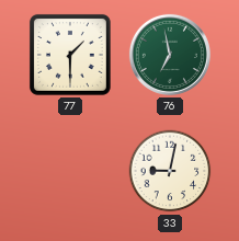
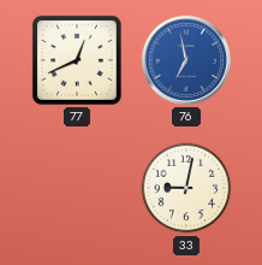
77: 1:30 -> 12:41 (77, 60)
76 dial: green -> blue (186, 60)
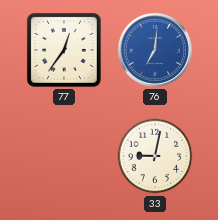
77: 12:41 -> 12:36 (64, 50)
76: 6:58 -> 7:01 (155, 50)
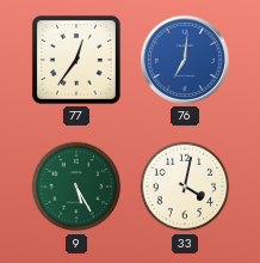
9: none -> 5:25 (76, 186)
33: 9:02 -> 4:02 (185, 186)
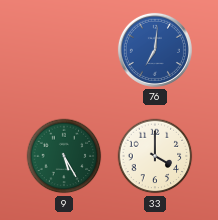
77: 12:36 -> none (76, 60)
33: 4:02 -> 4:00 (155, 156)
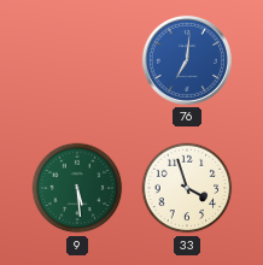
9: 5:25 -> 5:29 (77, 188)
33: 4:00 -> 3:57 (187, 188)
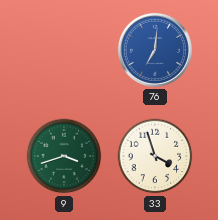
9: 5:29 -> 3:42 (64, 156)
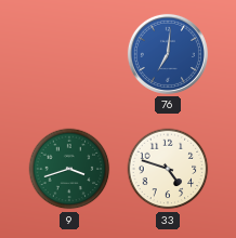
33: 3:57 -> 4:48 (168, 169)
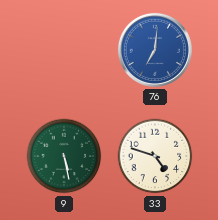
9: 3:42 -> 5:28 (64, 156)
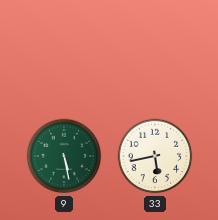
76: 7:01 -> none (155, 50)
33: 4:48 -> 5:43 (155, 156)
